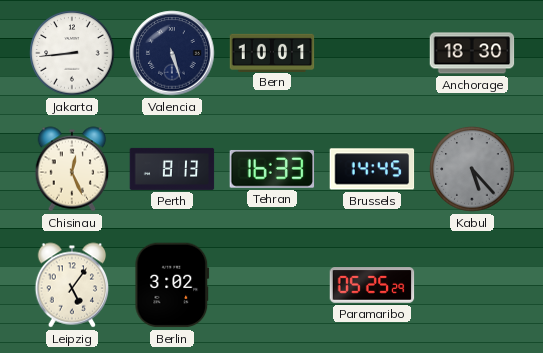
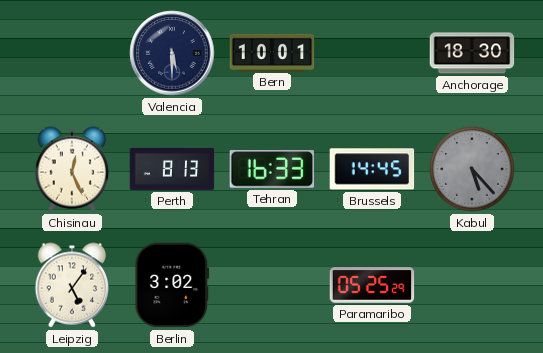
Jakarta: 8:44 -> none (72, 53)
Valencia: 5:27 -> 5:30 (172, 53)
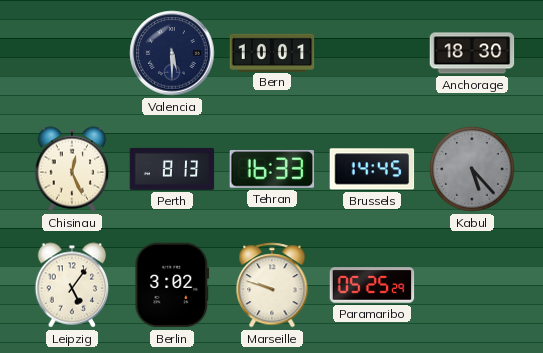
Marseille: none -> 9:48 (272, 285)
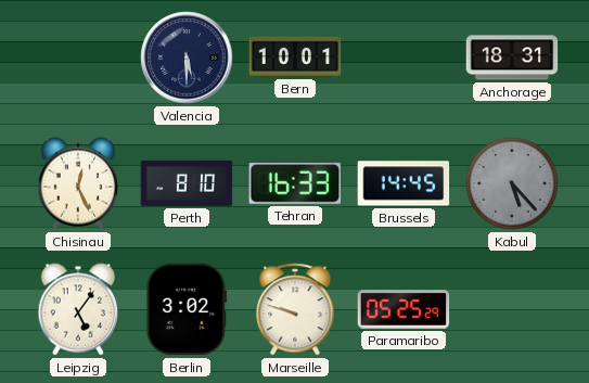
Anchorage: 18:30 -> 18:31 (512, 58)
Perth: 8:13 -> 8:10 (187, 183)
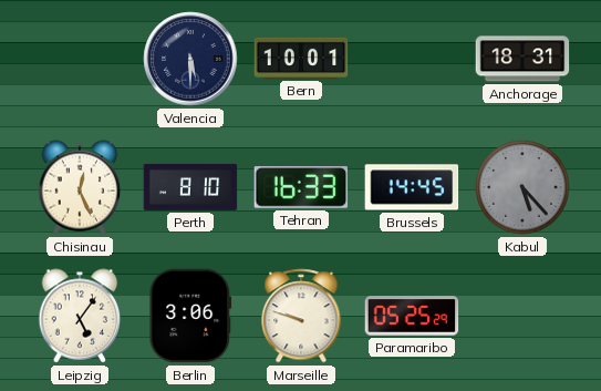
Berlin: 3:02 -> 3:06 (190, 316)
